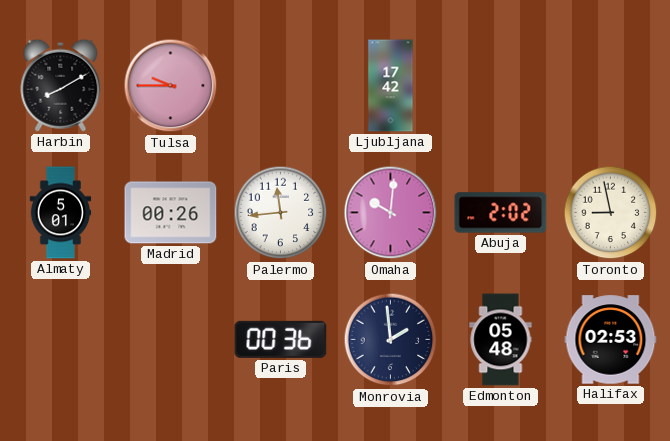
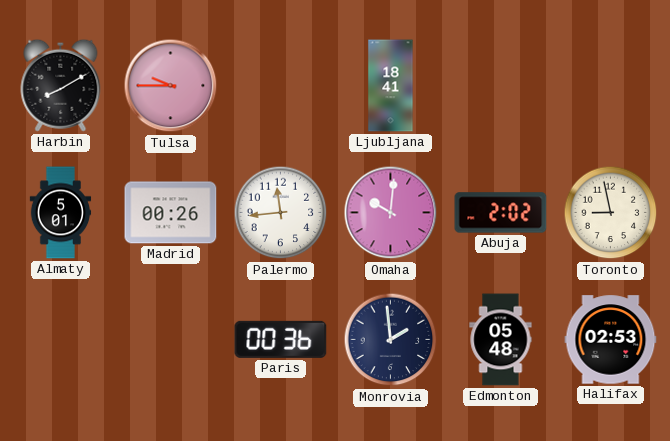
Ljubljana: 17:42 -> 18:41 (391, 86)
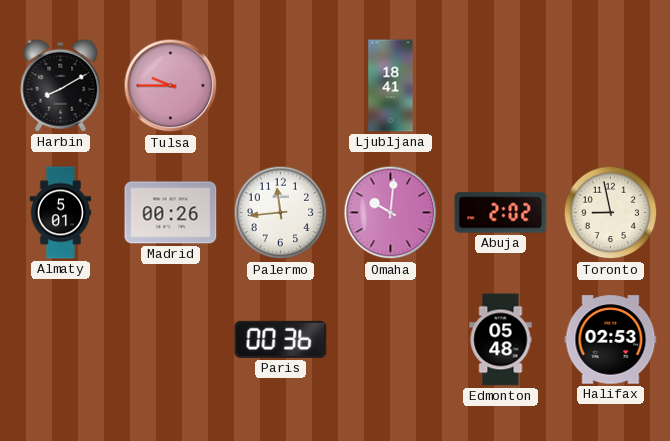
Monrovia: 1:59 -> none (391, 340)
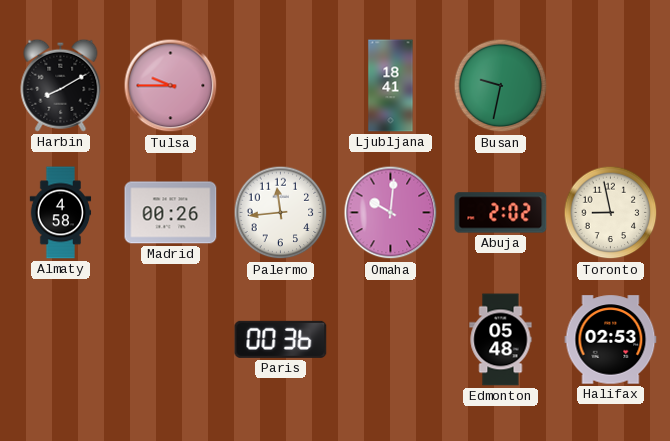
Busan: none -> 9:32 (501, 86)
Almaty: 5:01 -> 4:58 (61, 213)
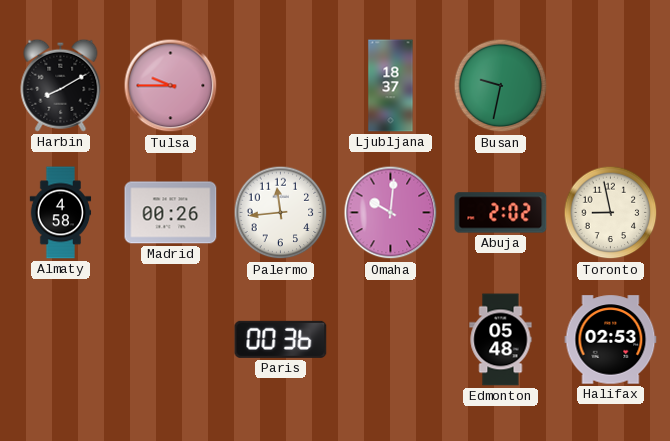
Ljubljana: 18:41 -> 18:37 (391, 86)
